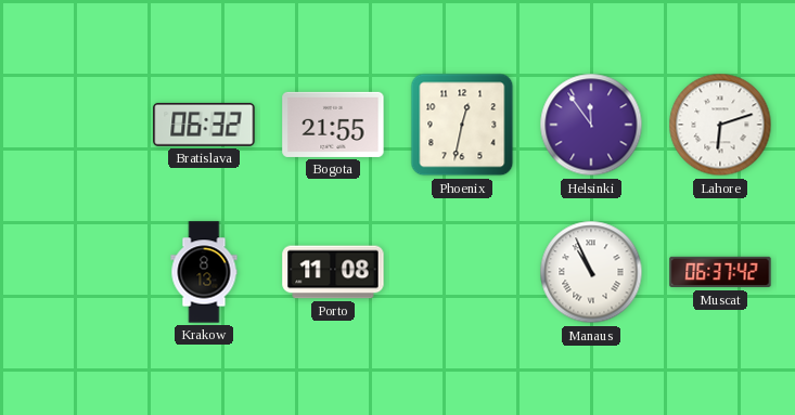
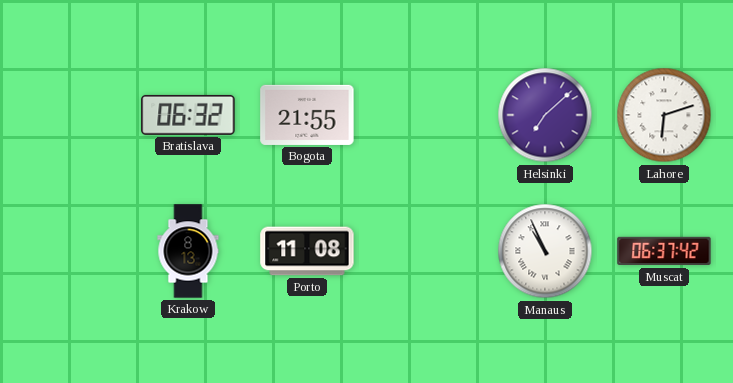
Phoenix: 12:32 -> none (462, 125)
Helsinki: 11:54 -> 7:08 (545, 115)
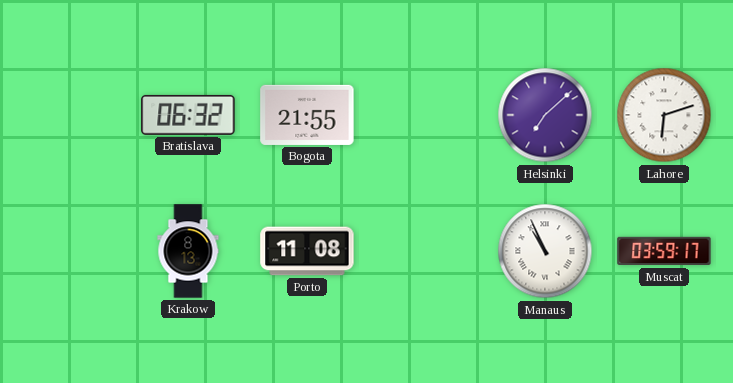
Muscat: 06:37 -> 03:59 (664, 251)
